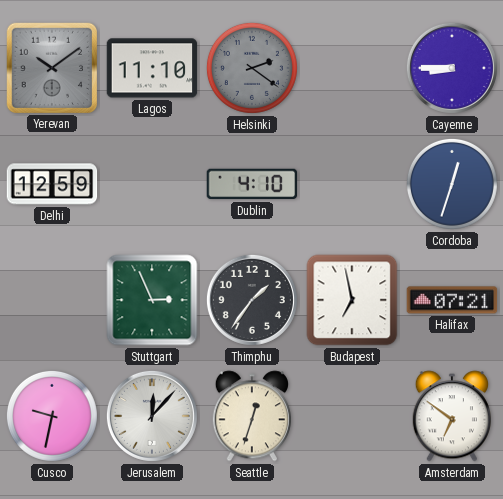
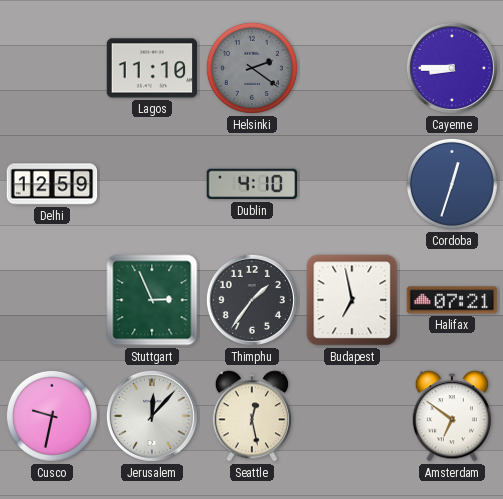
Yerevan: 10:09 -> none (51, 67)
Seattle: 12:33 -> 12:28 (252, 416)
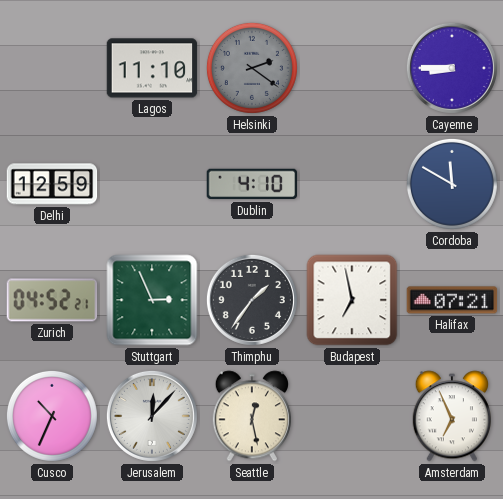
Cordoba: 12:33 -> 11:50 (452, 184)
Zurich: none -> 04:52 (52, 300)
Cusco: 9:32 -> 10:34 (52, 416)
Amsterdam: 6:51 -> 6:56 (452, 416)
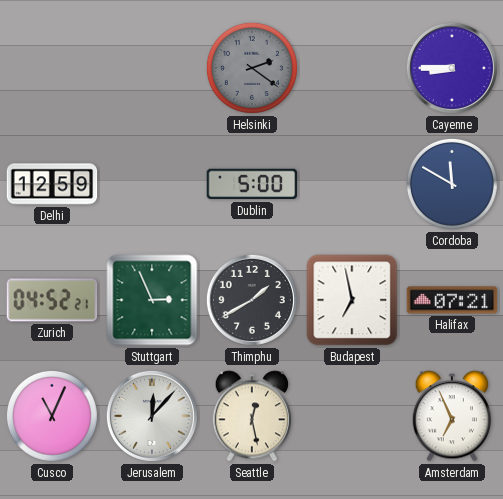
Lagos: 11:10 -> none (152, 68)
Dublin: 4:10 -> 5:00 (252, 184)
Thimphu: 1:36 -> 1:40 (252, 300)
Cusco: 10:34 -> 11:04 (52, 416)
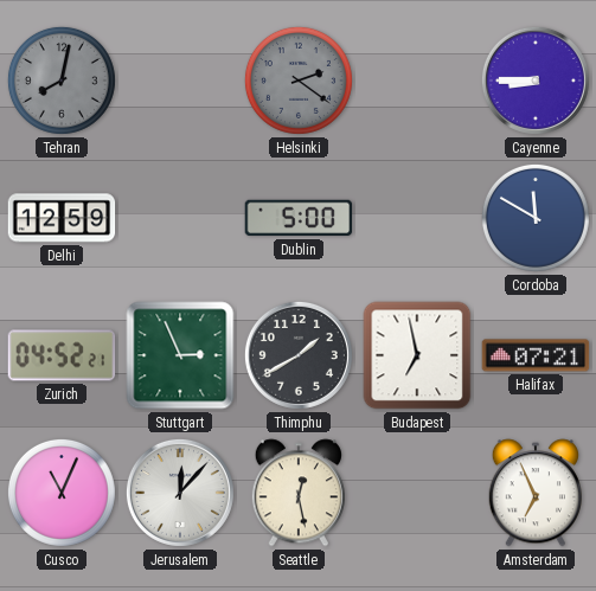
Tehran: none -> 8:02 (62, 81)
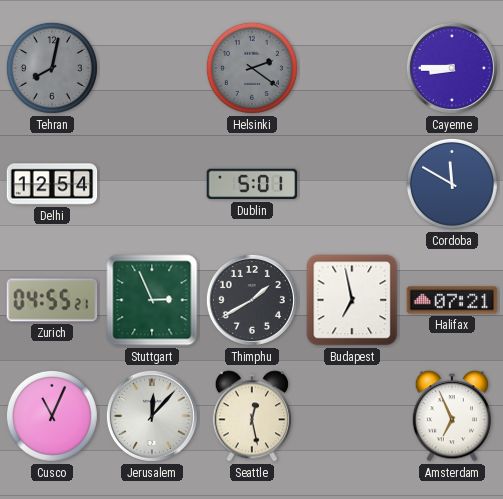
Delhi: 12:59 -> 12:54 (52, 184)
Dublin: 5:00 -> 5:01 (252, 184)
Zurich: 04:52 -> 04:55 (52, 300)
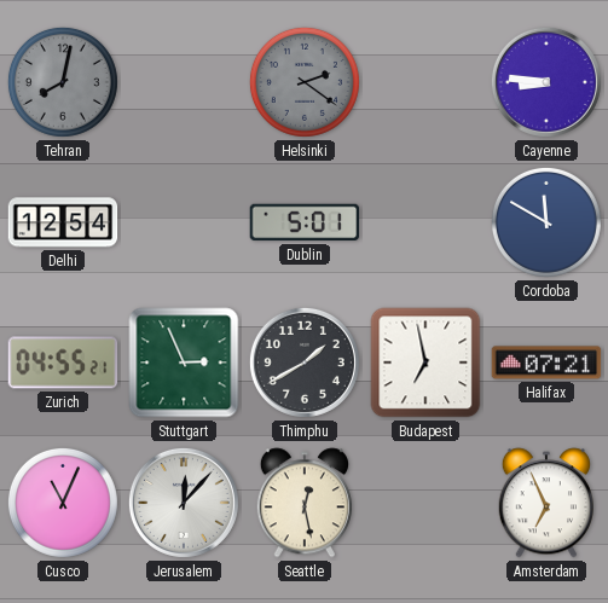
Cayenne: 8:45 -> 8:46 (546, 82)
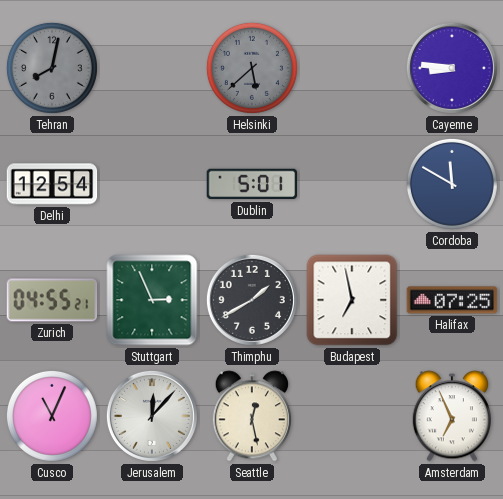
Helsinki: 2:21 -> 5:38 (252, 68)
Halifax: 07:21 -> 07:25 (452, 300)
